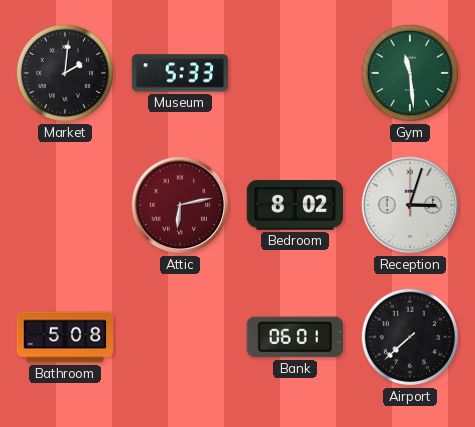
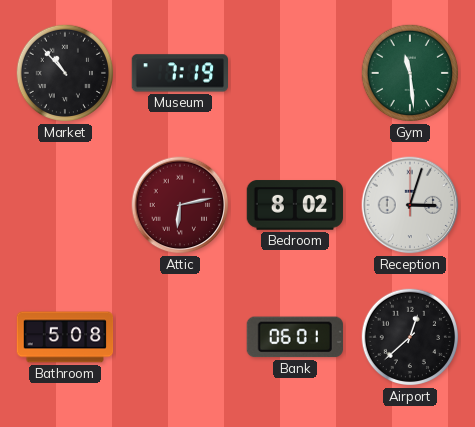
Market: 2:01 -> 10:53 (65, 73)
Museum: 5:33 -> 7:19 (180, 73)
Airport: 7:38 -> 12:38 (410, 337)
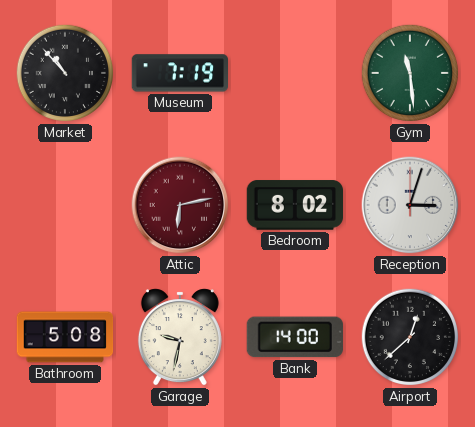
Garage: none -> 9:32 (180, 337)
Bank: 06:01 -> 14:00 (295, 337)
